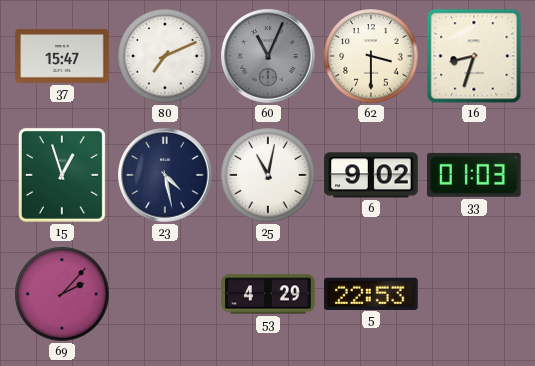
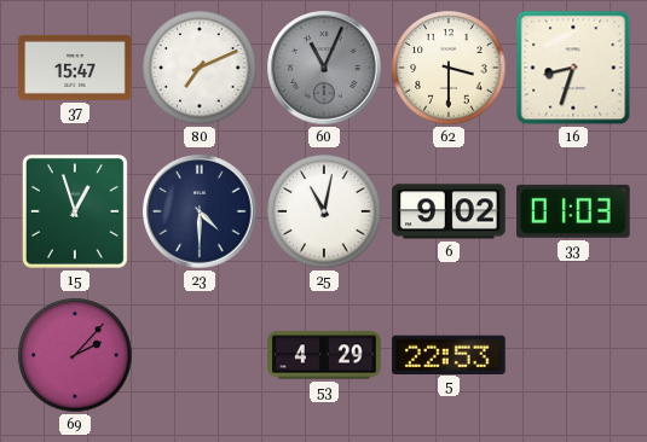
23: 4:28 -> 4:30 (200, 211)
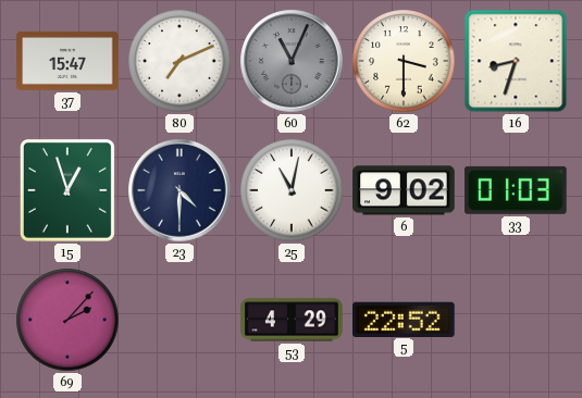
5: 22:53 -> 22:52 (405, 319)
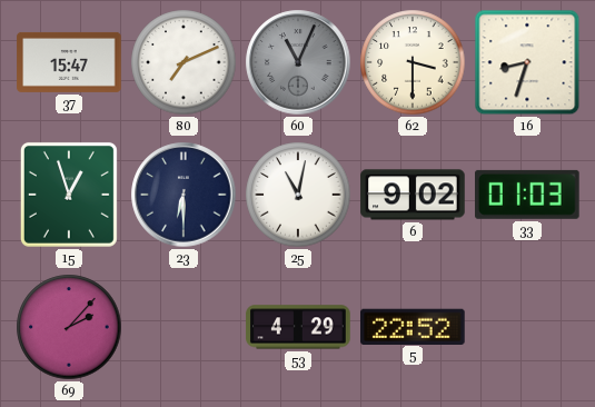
23: 4:30 -> 6:30 (184, 195)
